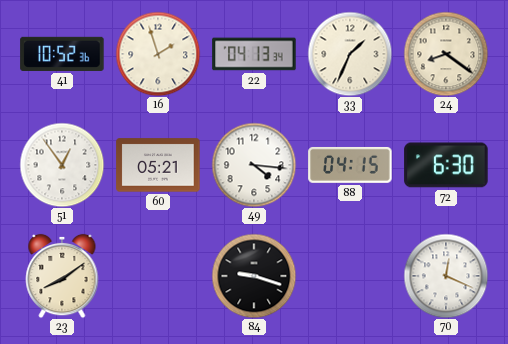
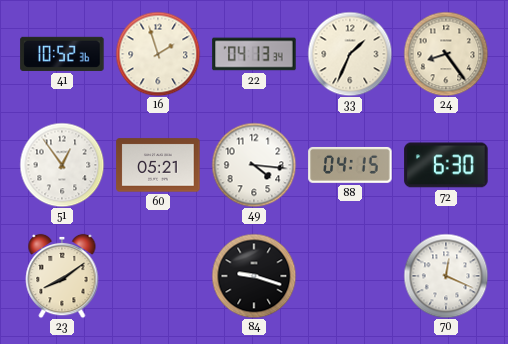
24: 8:21 -> 8:24 (446, 54)
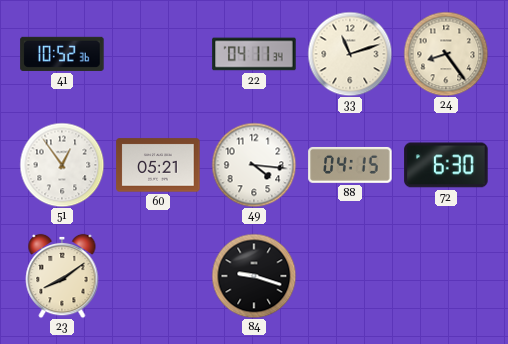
16: 1:57 -> none (158, 54)
22: 04:13 -> 04:11 (254, 54)
33: 1:34 -> 11:12 (350, 54)
70: 12:19 -> none (446, 276)
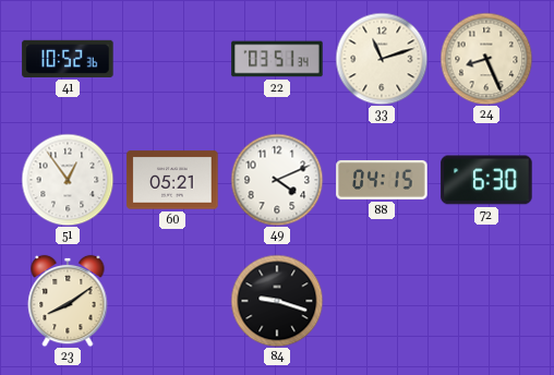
22: 04:11 -> 03:51 (277, 59)
24: 8:24 -> 8:26 (486, 59)
49: 4:16 -> 4:11 (277, 180)
